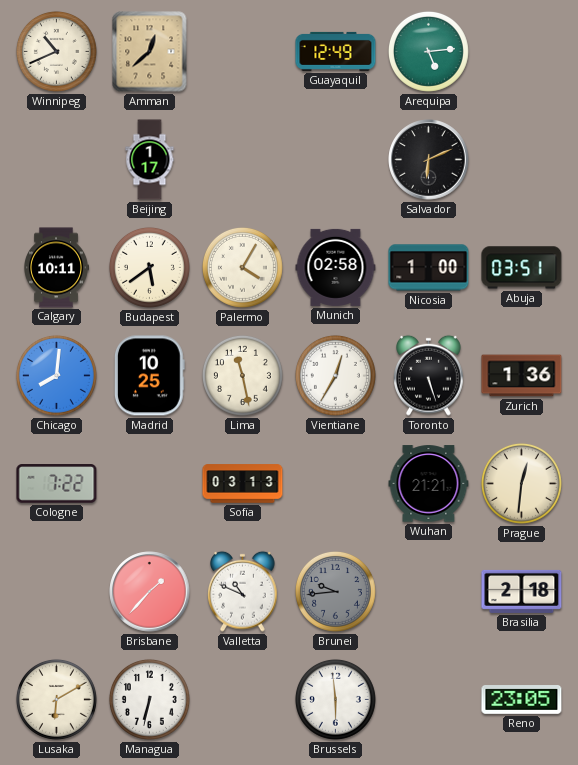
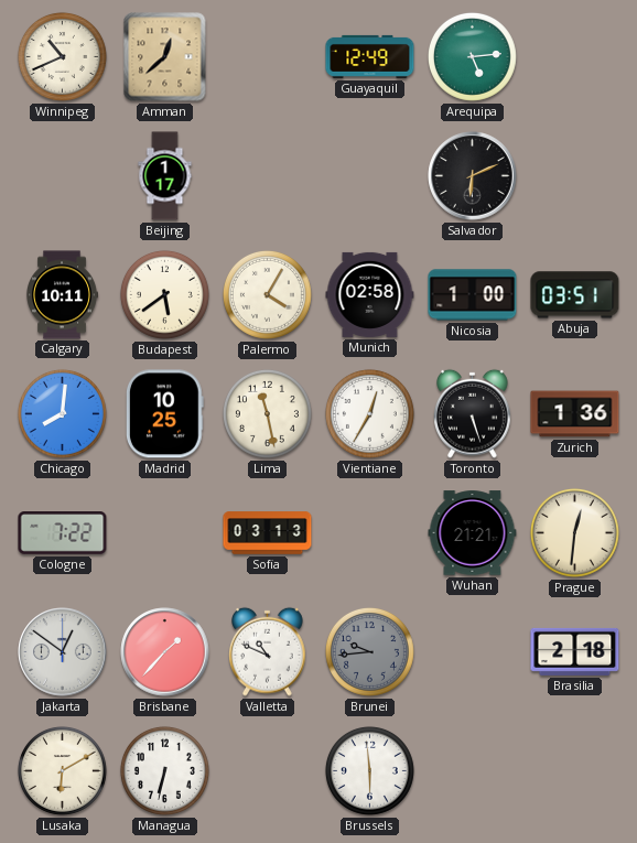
Jakarta: none -> 12:51 (63, 652)
Reno: 23:05 -> none (522, 700)
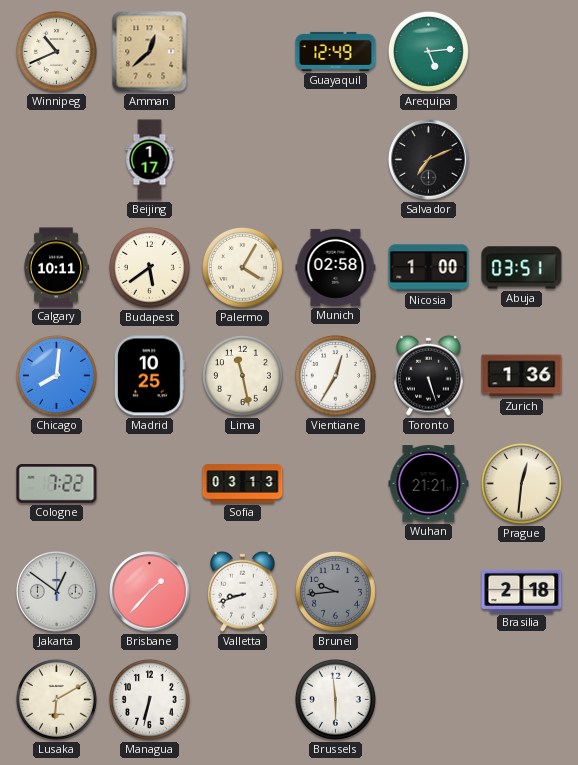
Salvador: 6:11 -> 7:11 (429, 160)
Valletta: 10:49 -> 8:42 (243, 591)
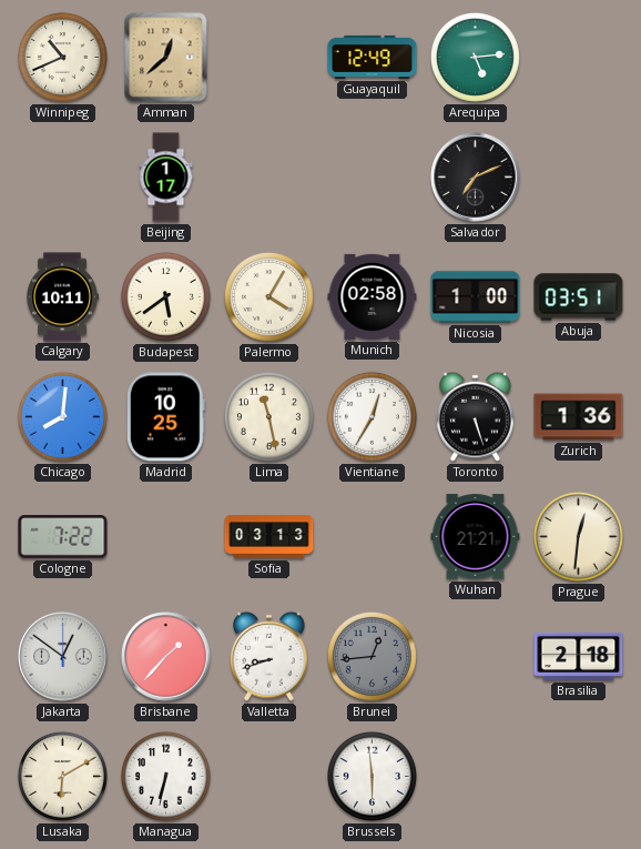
Brunei: 9:44 -> 12:44 (372, 656)
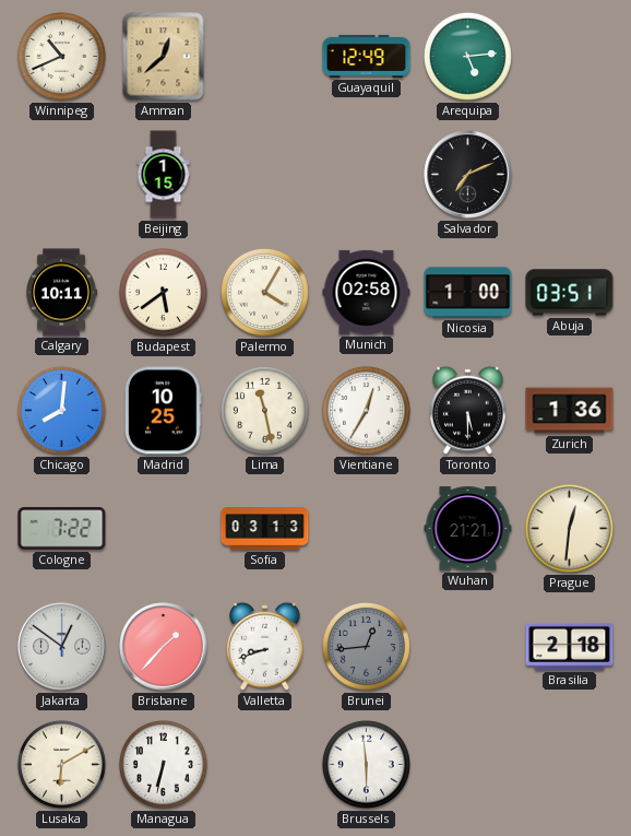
Beijing: 1:17 -> 1:15 (164, 175)
Toronto: 5:27 -> 5:30 (468, 410)
